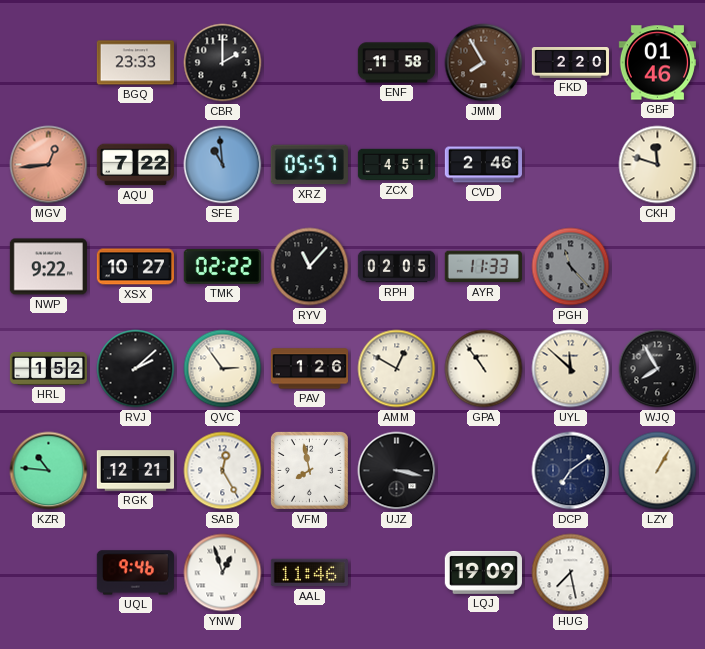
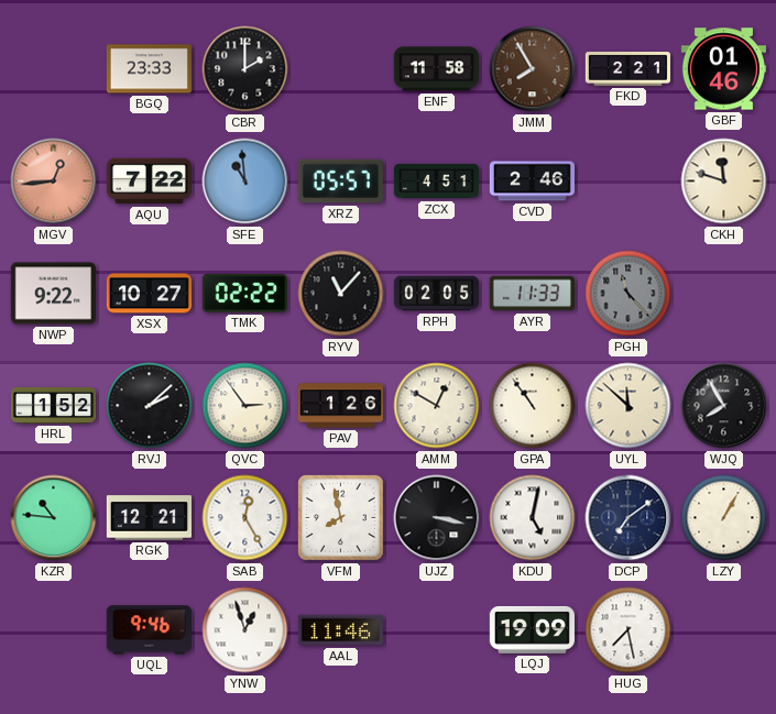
FKD: 2:20 -> 2:21 (627, 69)
KDU: none -> 5:02 (533, 518)
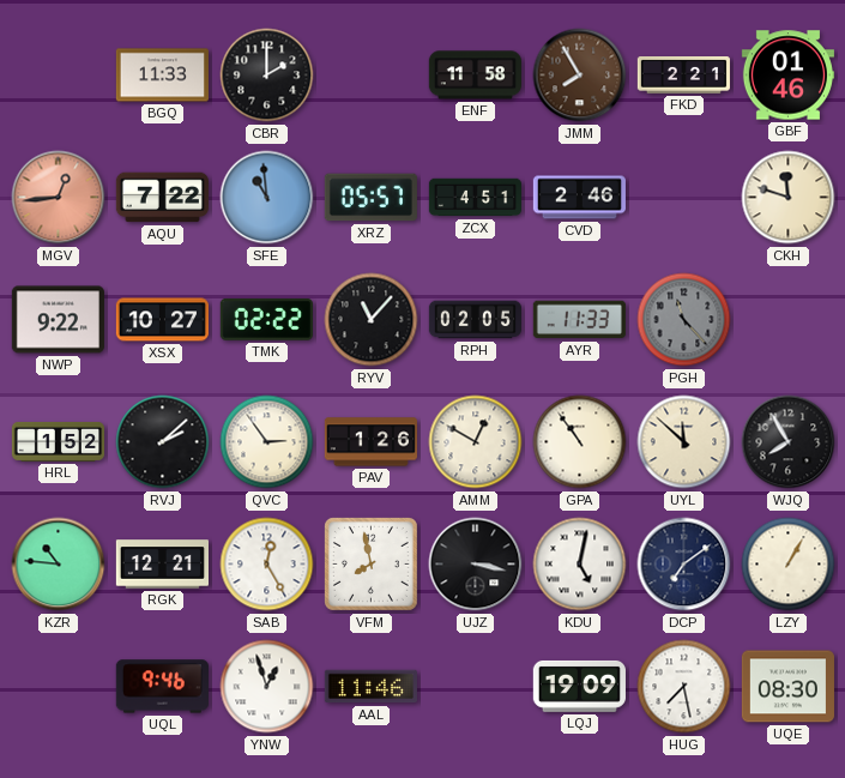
BGQ: 23:33 -> 11:33 (162, 76)
UQE: none -> 08:30 (787, 687)
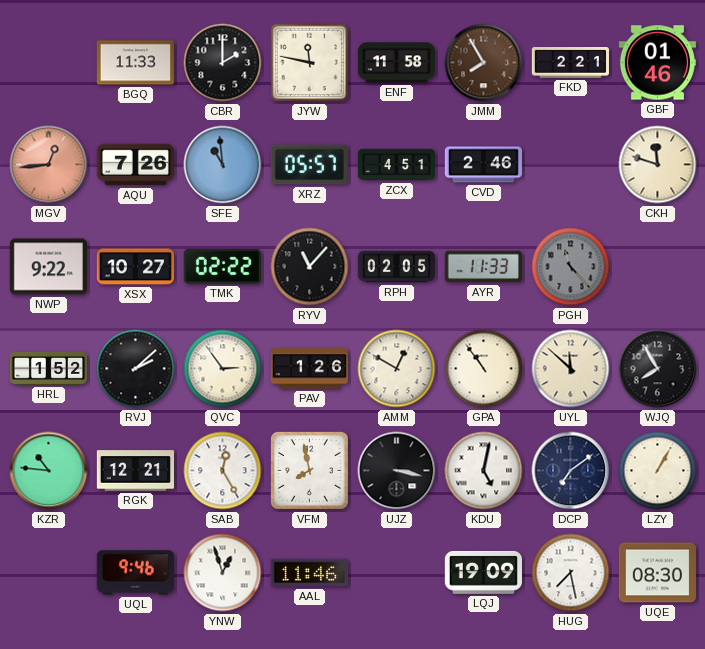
JYW: none -> 11:47 (310, 63)
AQU: 7:22 -> 7:26 (135, 165)
